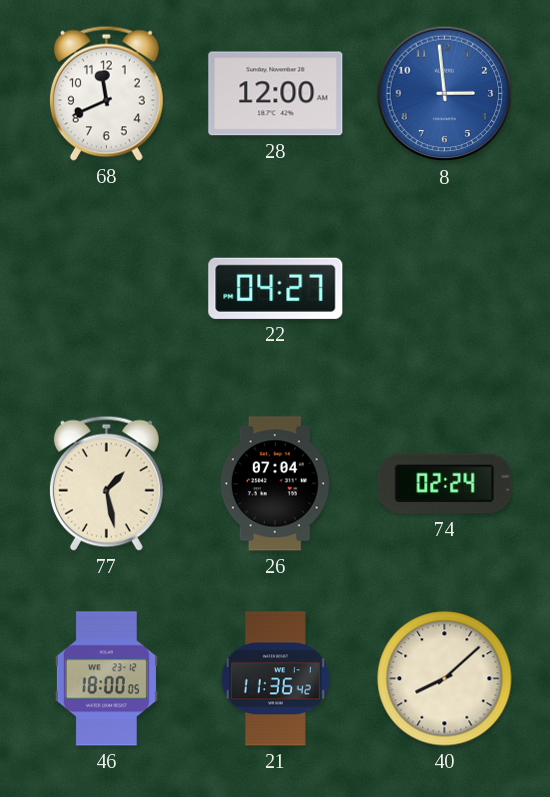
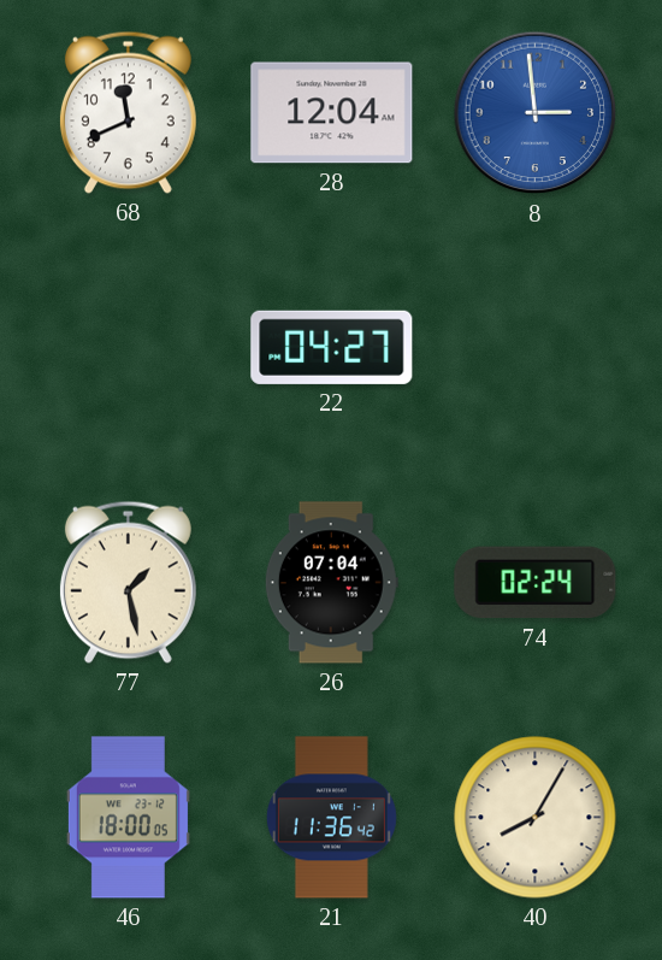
28: 12:00 -> 12:04 (332, 113)
40: 8:08 -> 8:05 (536, 818)
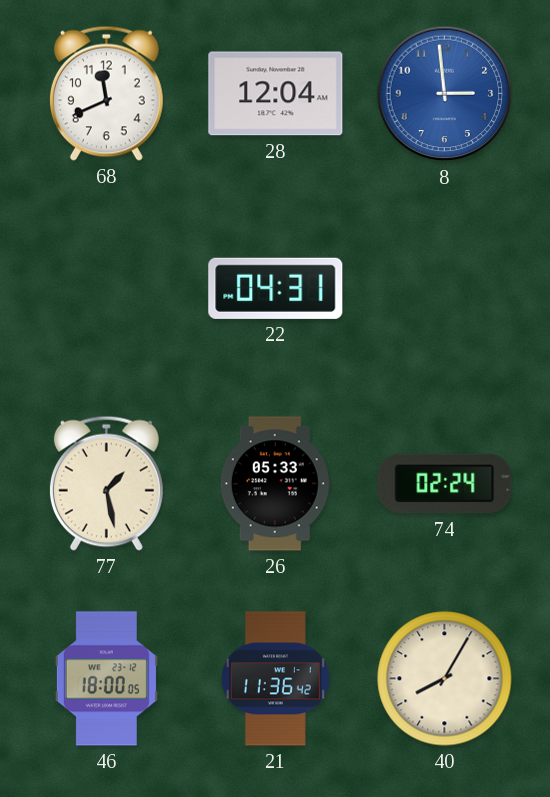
22: 04:27 -> 04:31 (276, 288)
26: 07:04 -> 05:33 (275, 484)
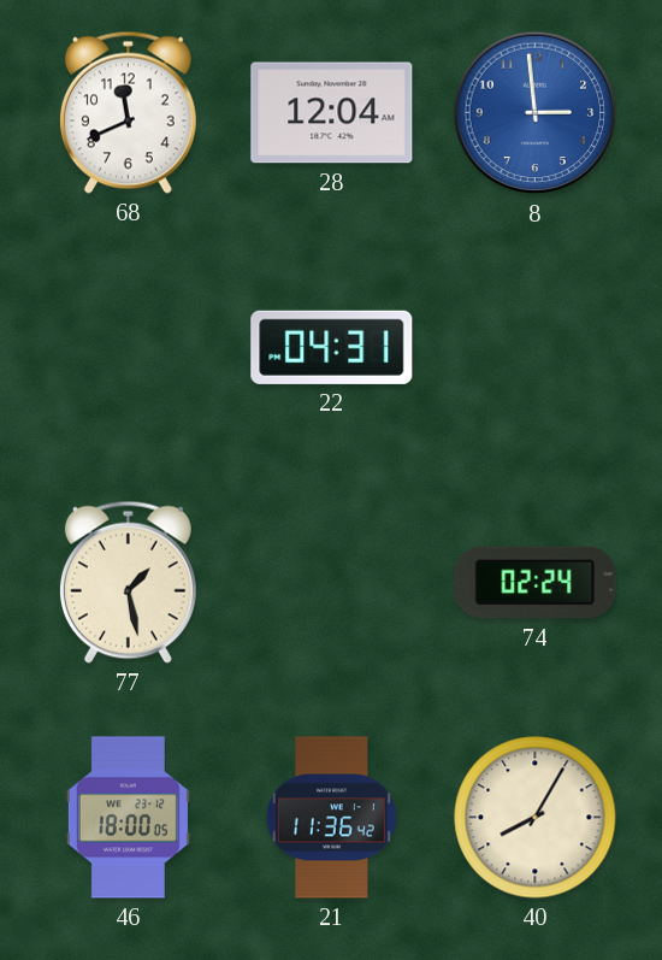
26: 05:33 -> none (275, 484)
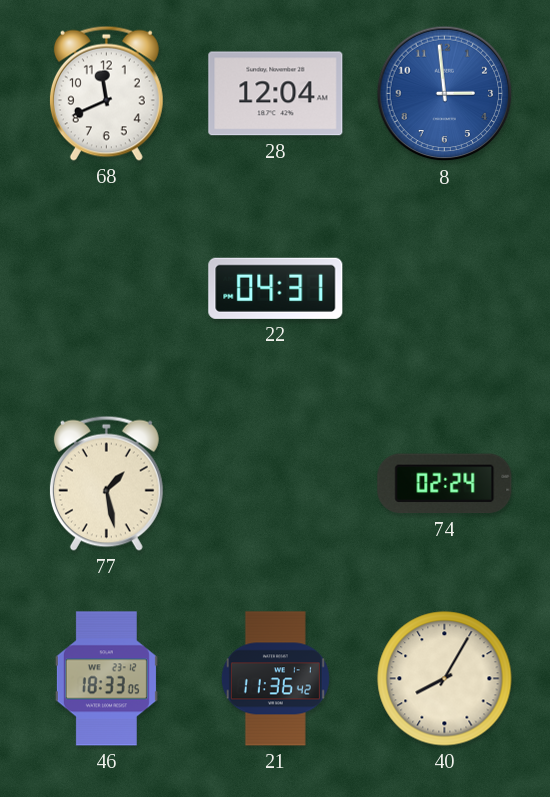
46: 18:00 -> 18:33 (106, 679)
